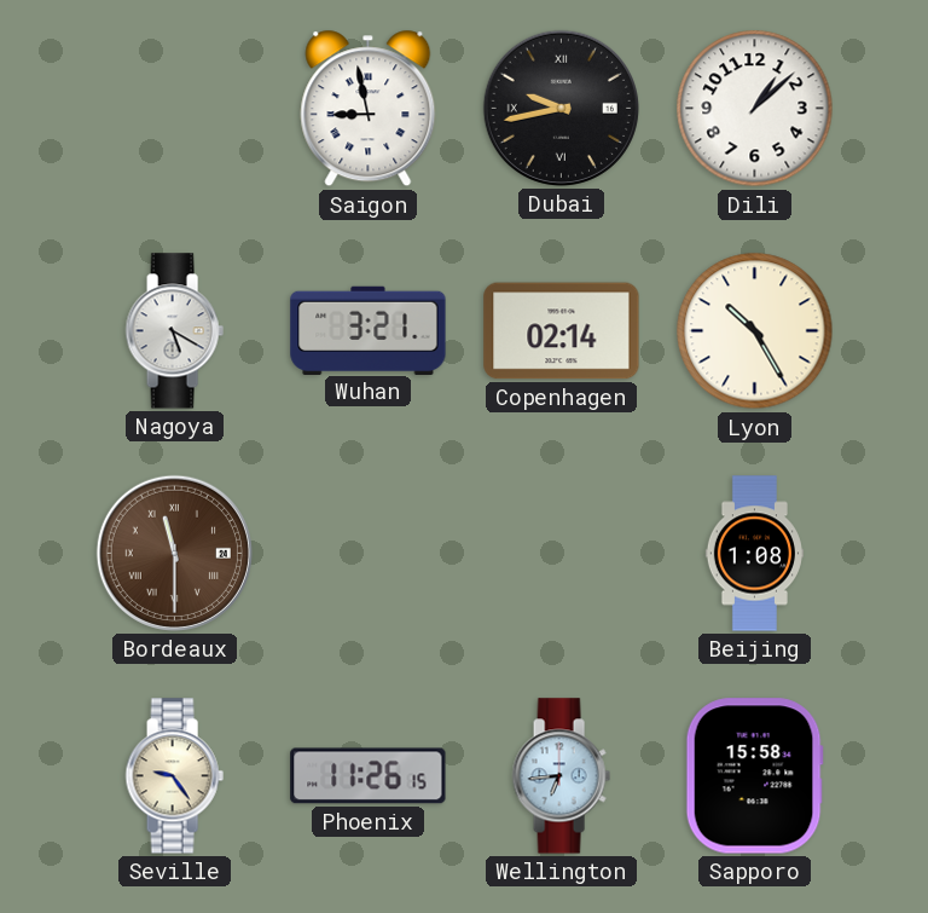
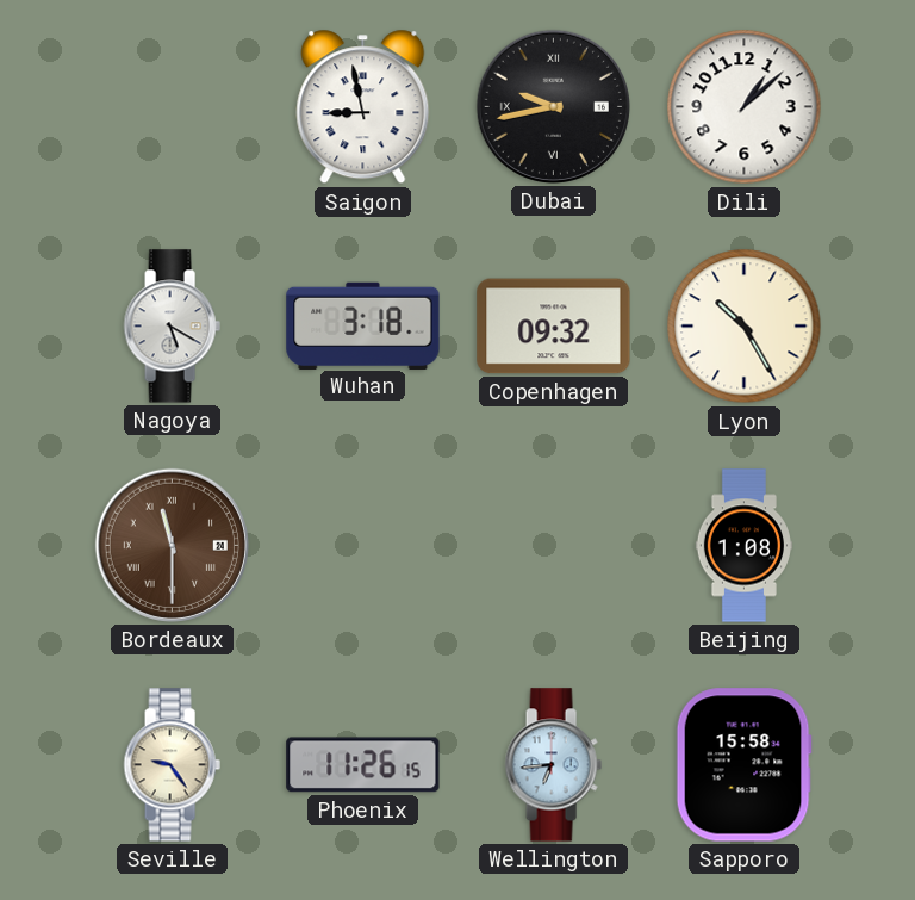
Wuhan: 3:21 -> 3:18 (363, 325)
Copenhagen: 02:14 -> 09:32 (554, 327)
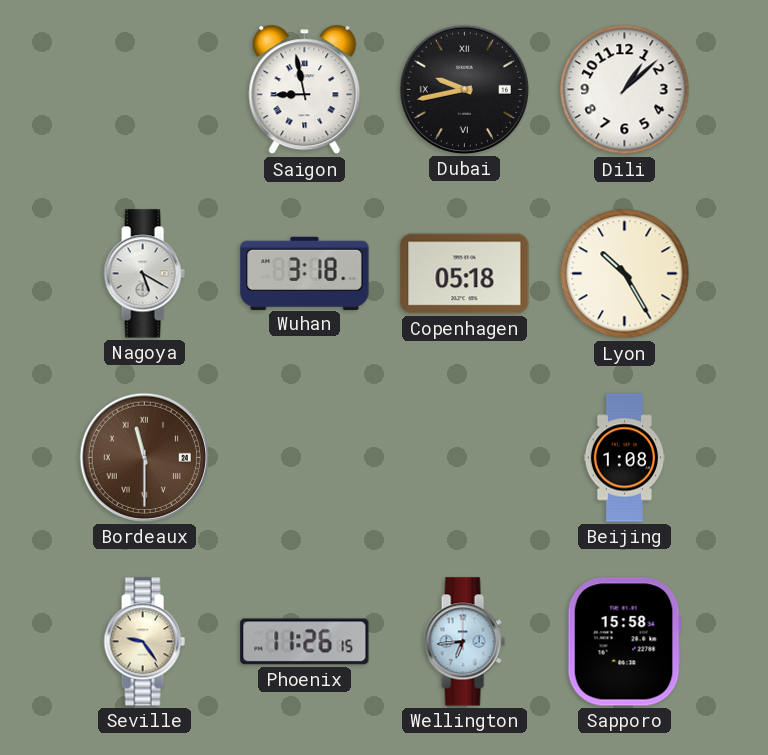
Copenhagen: 09:32 -> 05:18 (465, 274)
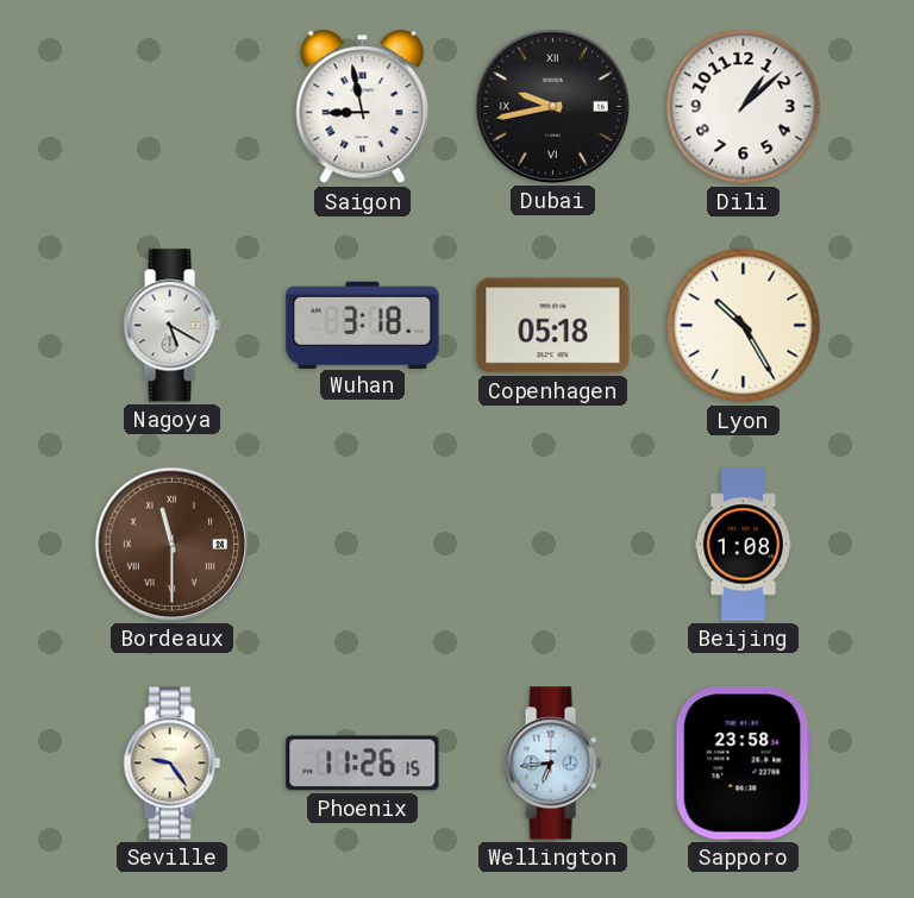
Sapporo: 15:58 -> 23:58 (743, 764)
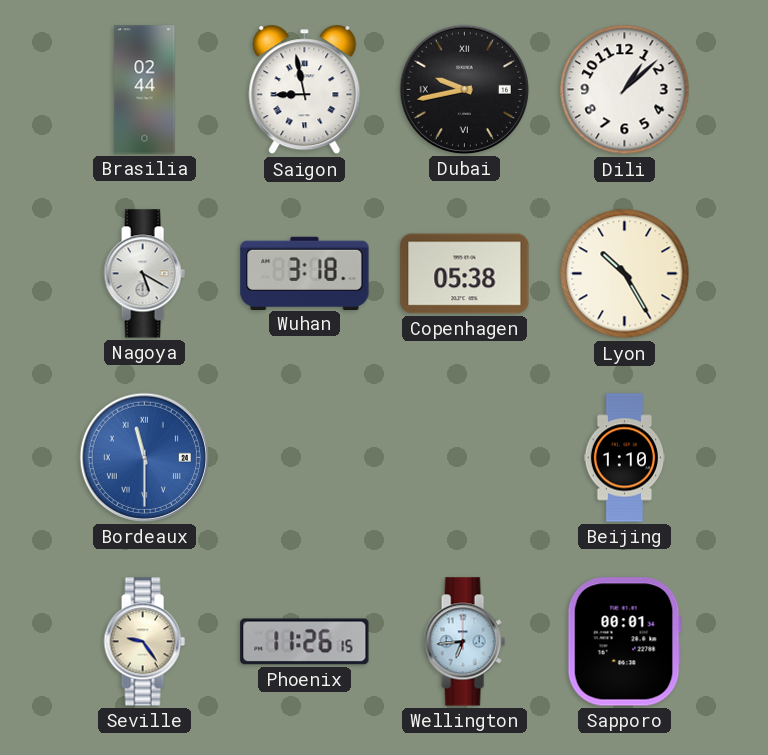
Brasilia: none -> 02:44 (145, 90)
Copenhagen: 05:18 -> 05:38 (465, 274)
Bordeaux dial: brown -> blue (144, 457)
Beijing: 1:08 -> 1:10 (624, 458)
Sapporo: 23:58 -> 00:01 (624, 642)
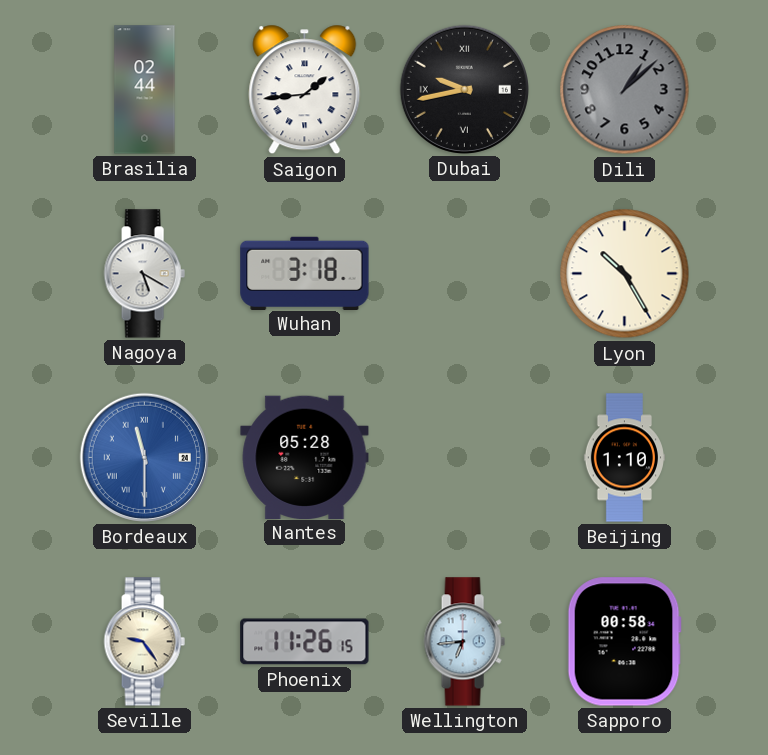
Saigon: 8:58 -> 1:44 (305, 90)
Dili dial: white -> grey (625, 90)
Copenhagen: 05:38 -> none (465, 274)
Nantes: none -> 05:28 (305, 457)
Sapporo: 00:01 -> 00:58 (624, 642)
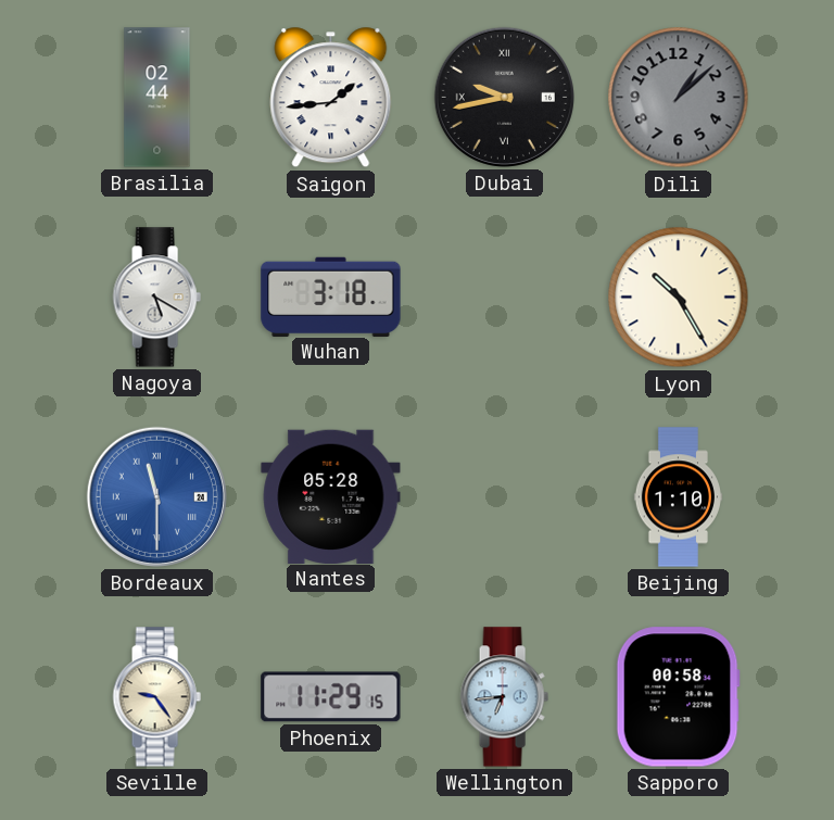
Phoenix: 11:26 -> 11:29 (331, 697)
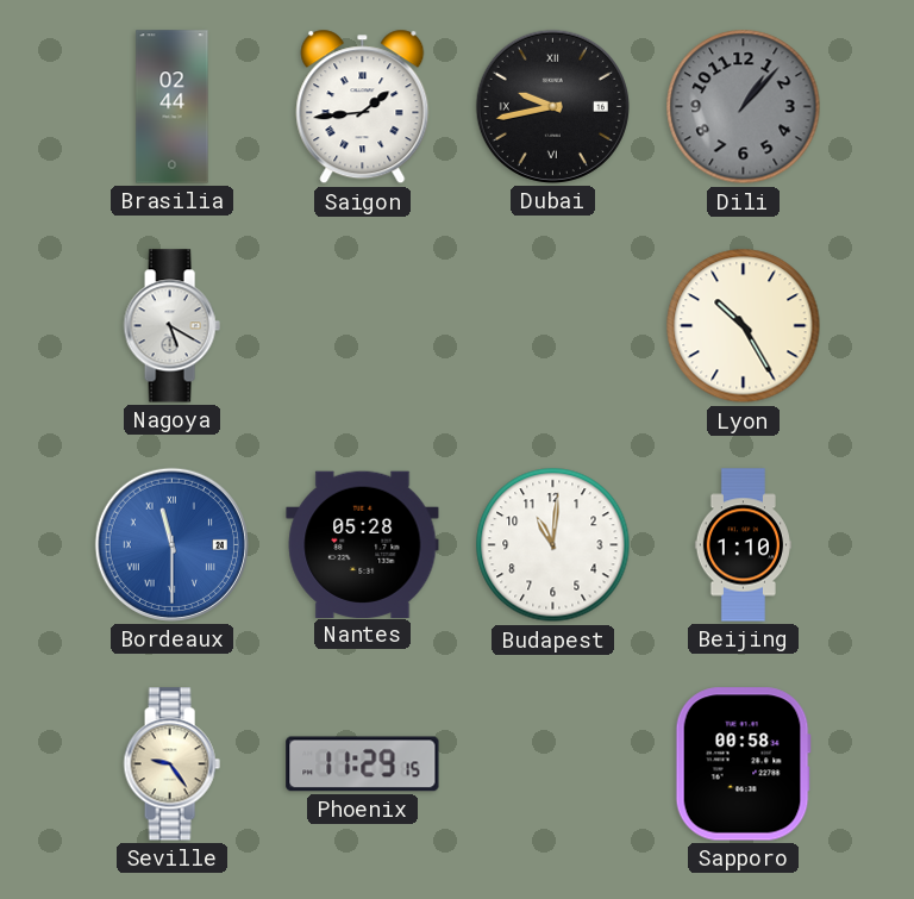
Dili: 1:08 -> 1:07 (744, 107)
Wuhan: 3:18 -> none (331, 297)
Budapest: none -> 11:01 (553, 545)
Wellington: 6:44 -> none (504, 697)
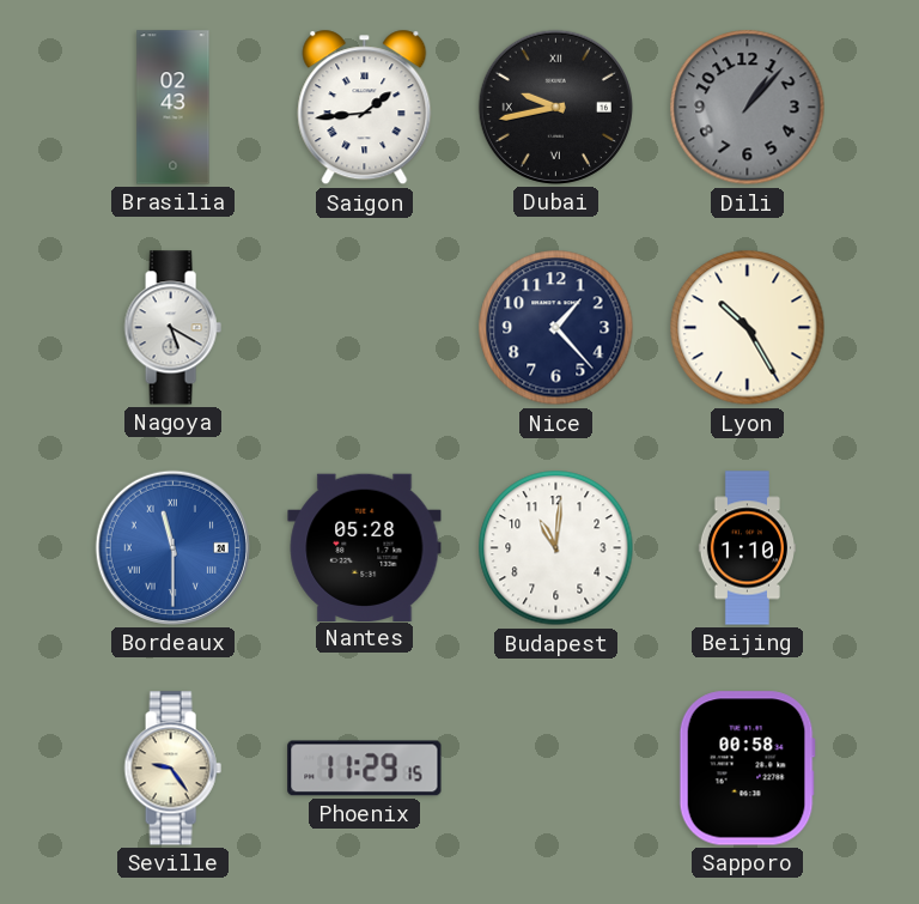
Brasilia: 02:44 -> 02:43 (174, 108)
Nice: none -> 1:23 (556, 328)
